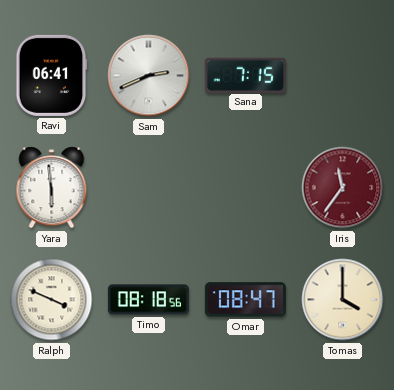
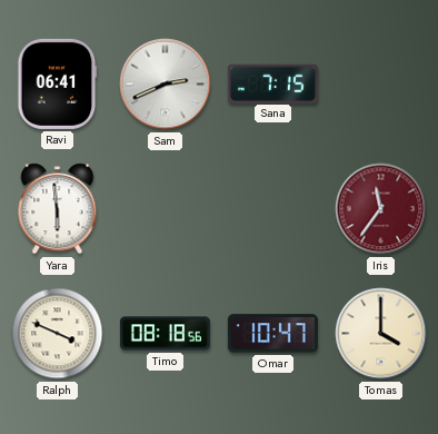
Omar: 08:47 -> 10:47 (272, 334)
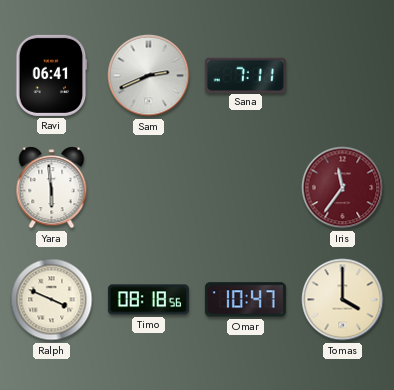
Sana: 7:15 -> 7:11 (245, 75)
